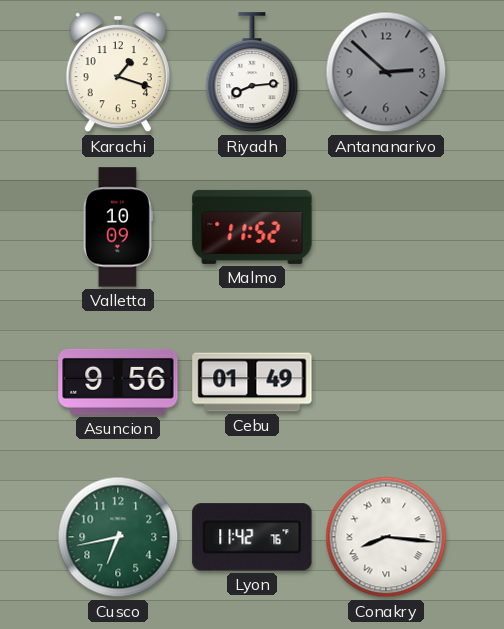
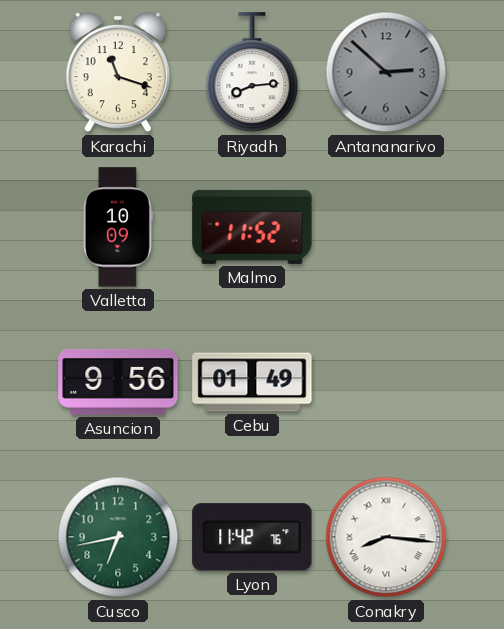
Karachi: 1:18 -> 11:18 (118, 72)
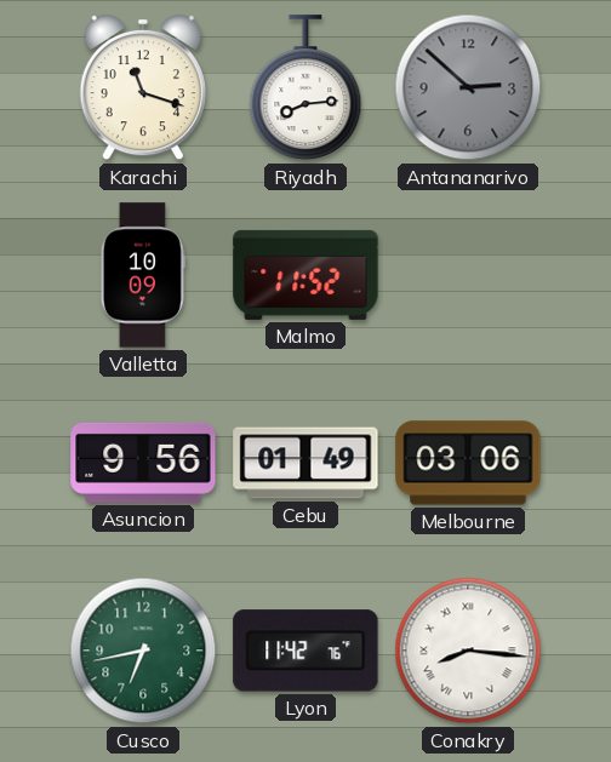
Melbourne: none -> 03:06 (468, 463)
